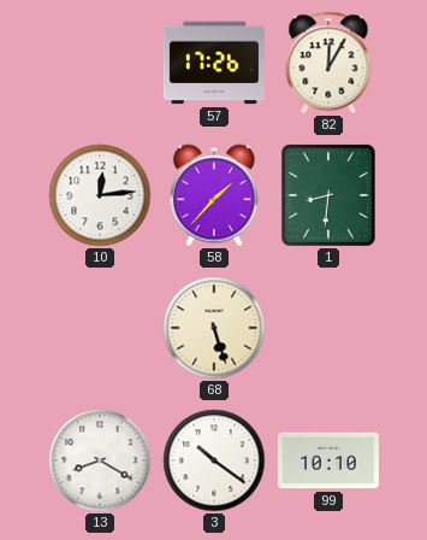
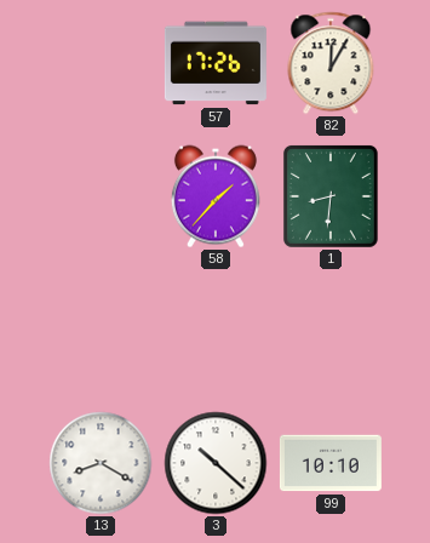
10: 12:14 -> none (100, 195)
68: 5:27 -> none (214, 328)
3: 10:21 -> 10:22 (216, 463)
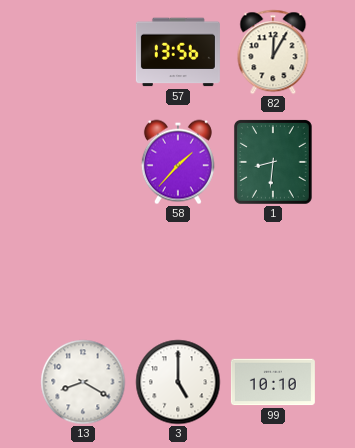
57: 17:26 -> 13:56 (178, 52)
3: 10:22 -> 5:00 (178, 382)
